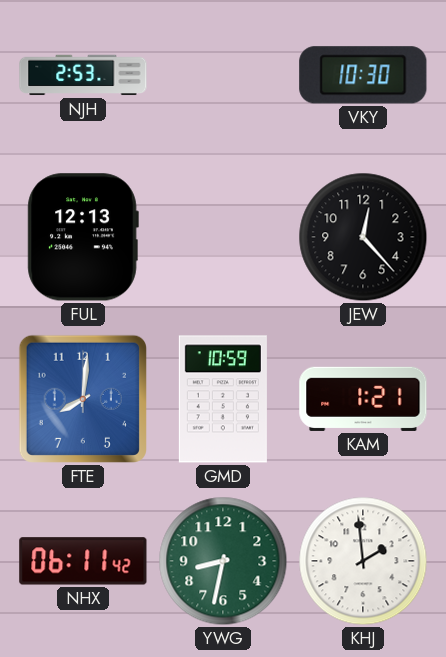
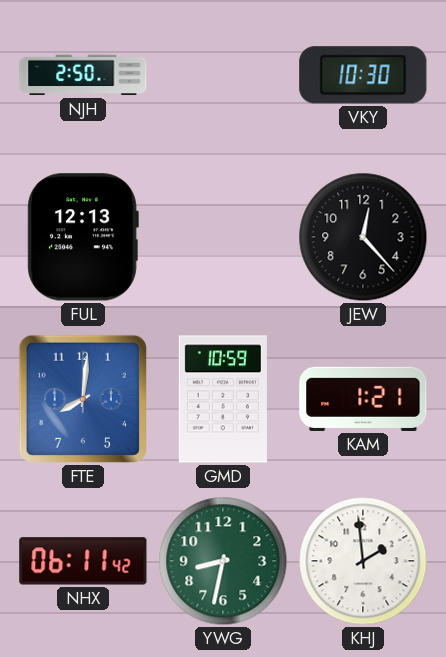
NJH: 2:53 -> 2:50 (83, 75)
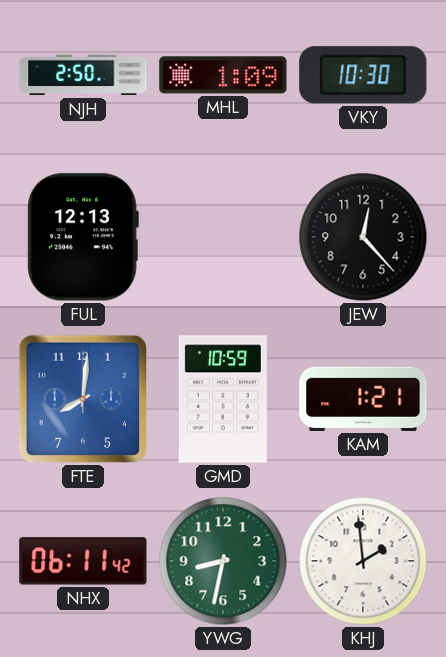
MHL: none -> 1:09 (223, 75)
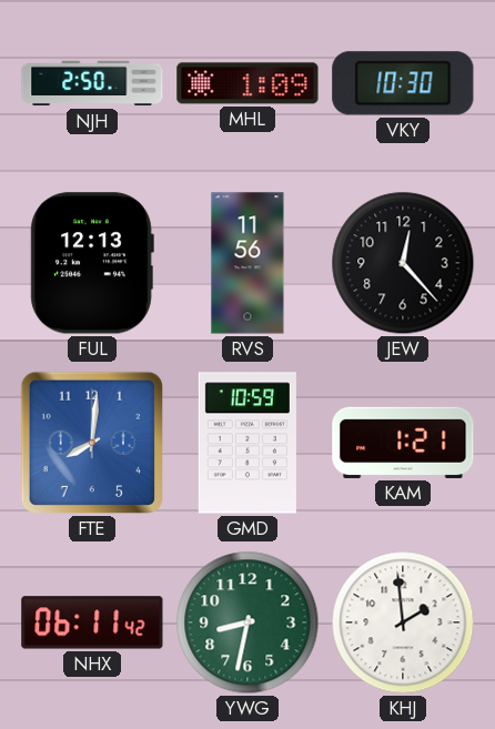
RVS: none -> 11:56 (247, 263)
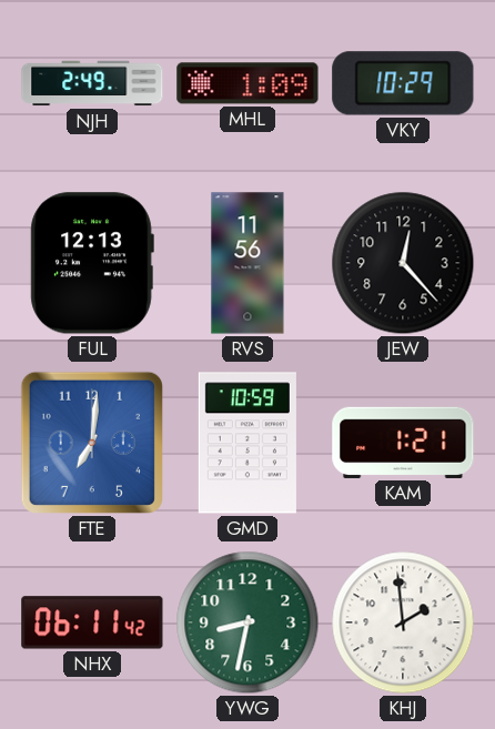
NJH: 2:50 -> 2:49 (92, 83)
VKY: 10:30 -> 10:29 (403, 83)
FTE: 8:01 -> 7:01 (92, 443)
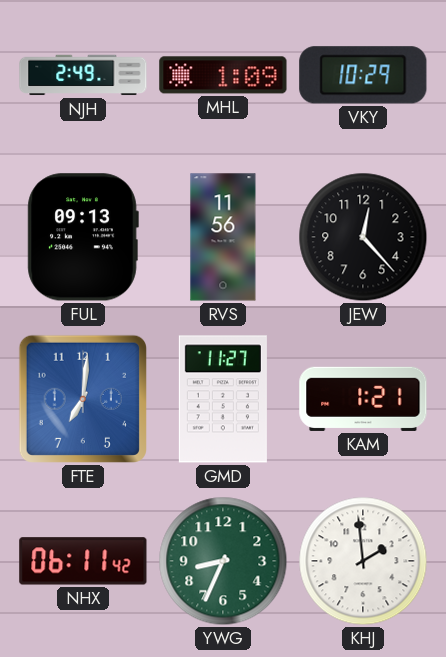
FUL: 12:13 -> 09:13 (83, 237)
GMD: 10:59 -> 11:27 (223, 399)
YWG: 8:32 -> 8:34 (223, 561)
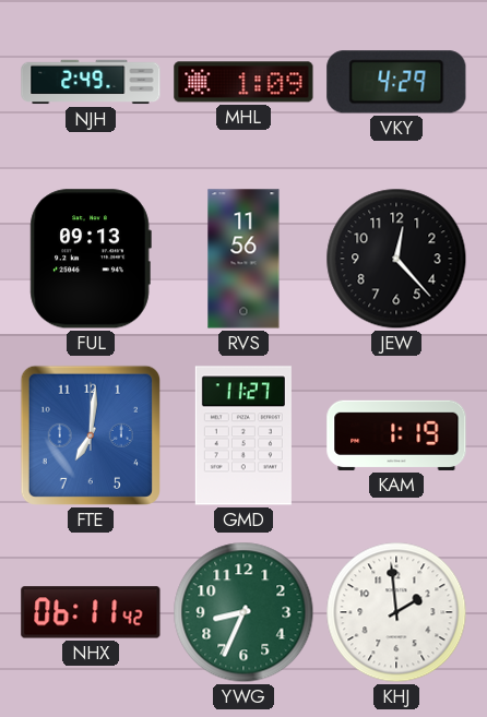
VKY: 10:29 -> 4:29 (396, 82)
KAM: 1:21 -> 1:19 (396, 435)
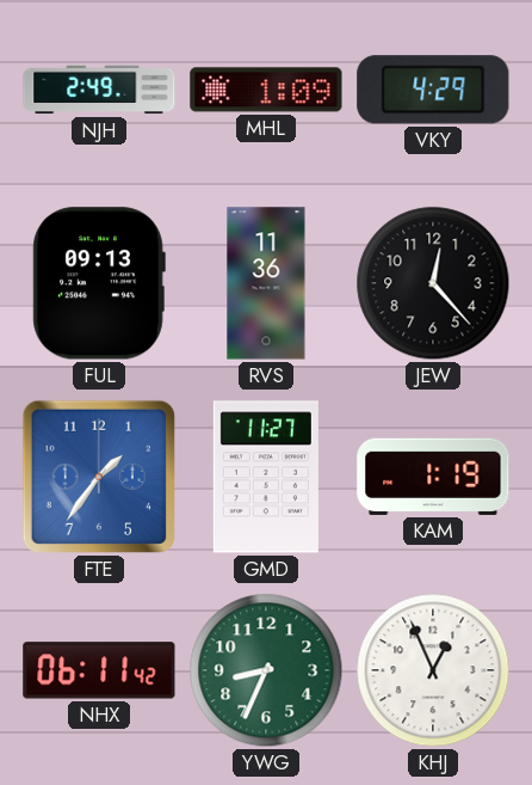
RVS: 11:56 -> 11:36 (266, 283)
FTE: 7:01 -> 1:36 (99, 477)
KHJ: 1:59 -> 12:56 (433, 670)
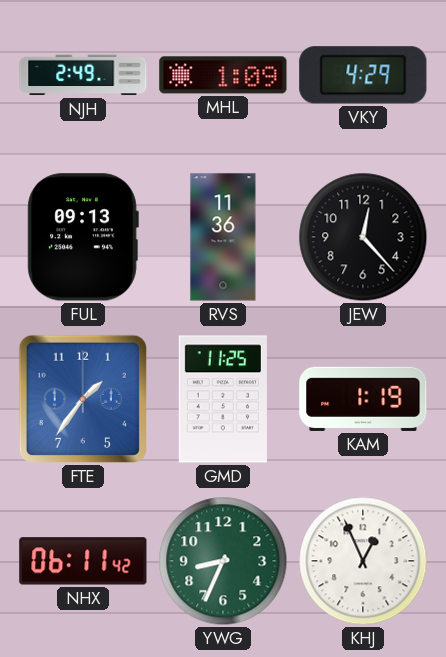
GMD: 11:27 -> 11:25 (223, 399)
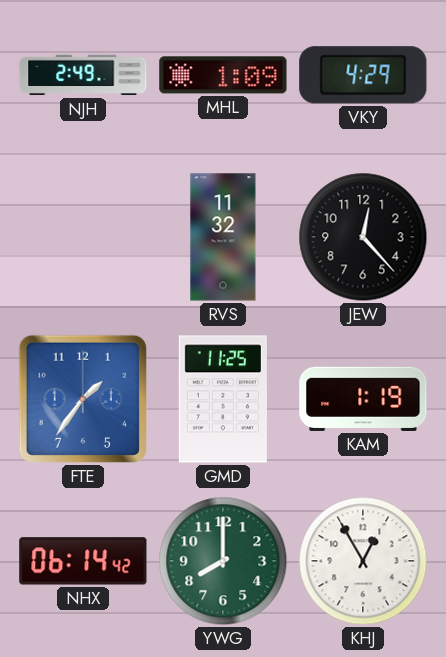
FUL: 09:13 -> none (83, 237)
RVS: 11:36 -> 11:32 (223, 237)
NHX: 06:11 -> 06:14 (83, 561)
YWG: 8:34 -> 8:00 (223, 561)
KHJ: 12:56 -> 12:55 (363, 561)
